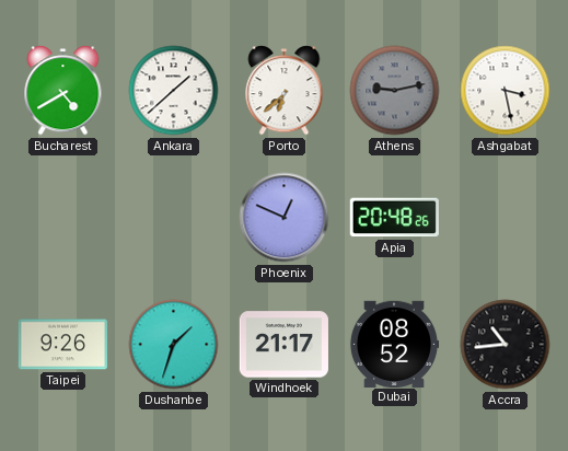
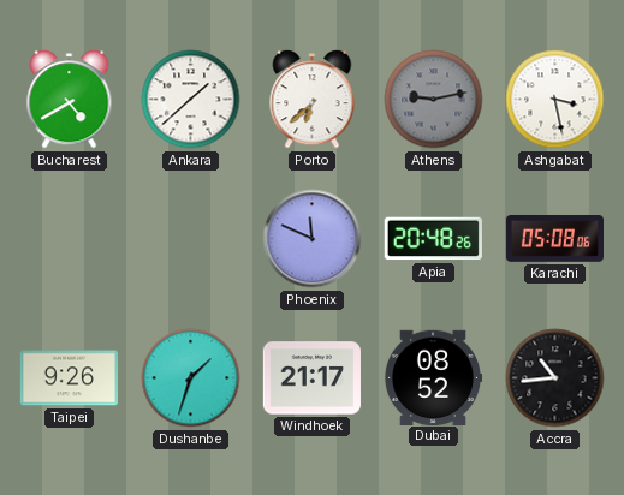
Phoenix: 12:49 -> 11:49 (313, 239)
Karachi: none -> 05:08 (554, 239)
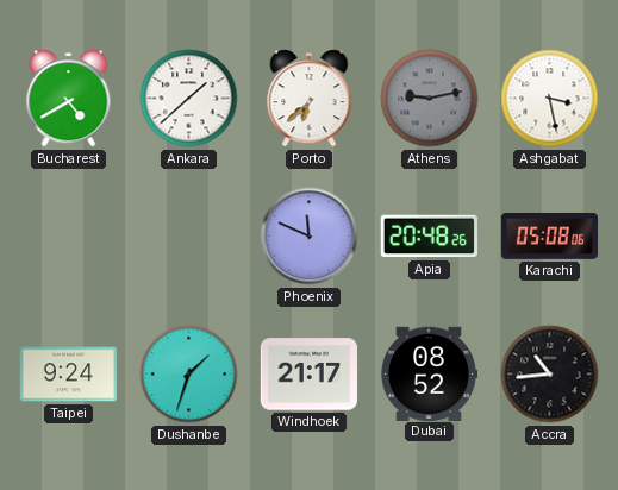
Taipei: 9:26 -> 9:24 (68, 375)
